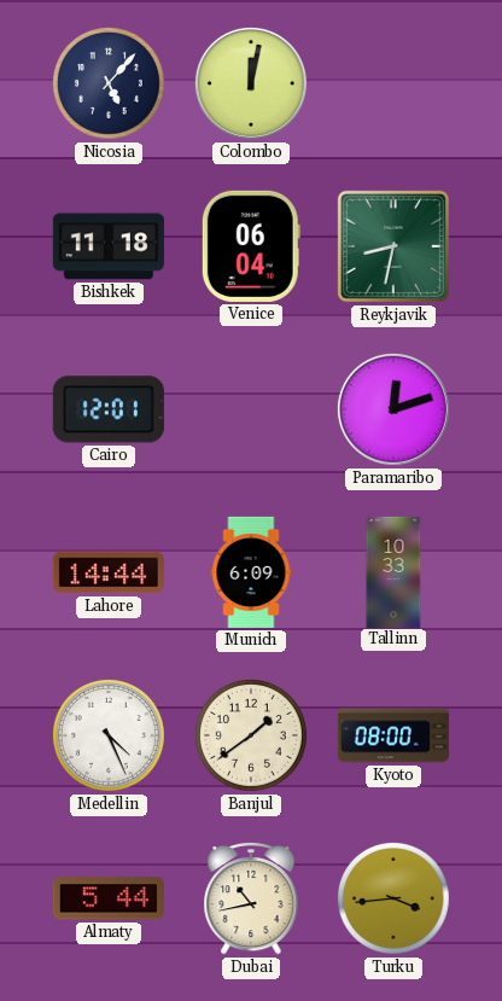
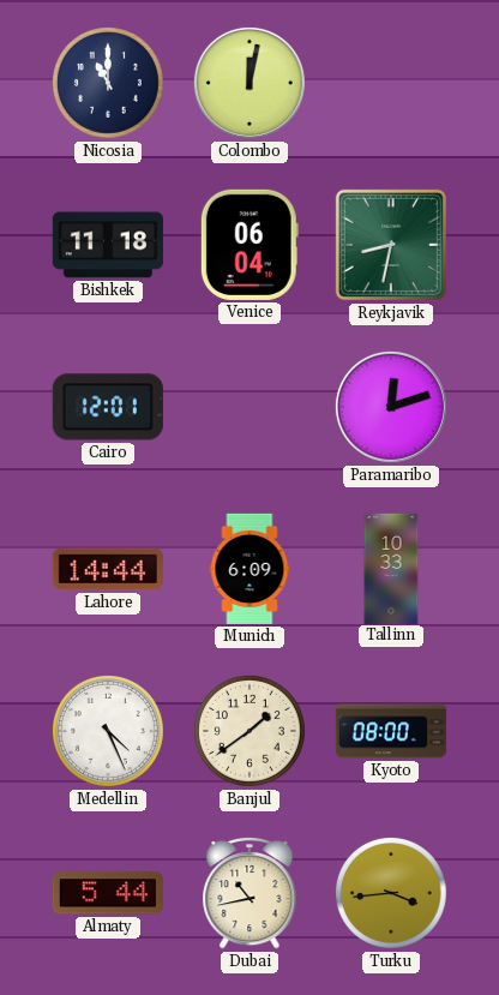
Nicosia: 5:07 -> 11:00 (108, 83)
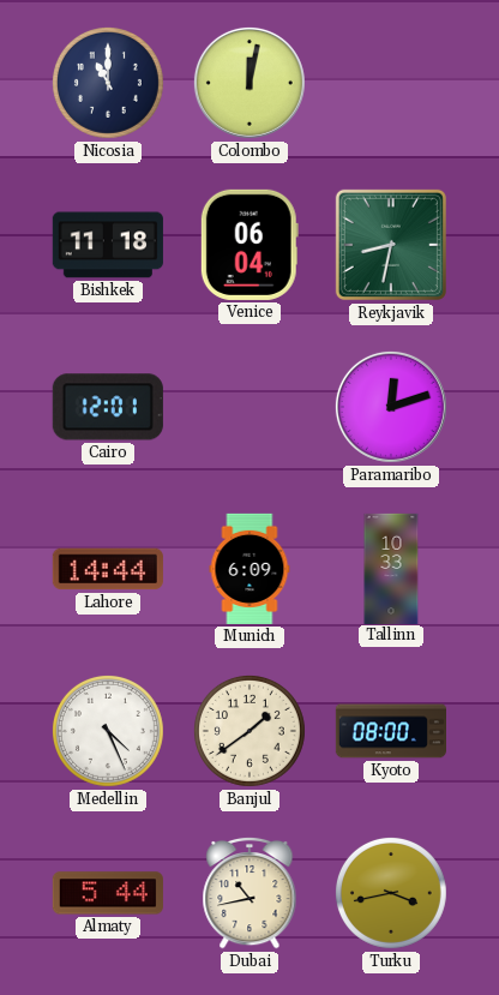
Turku: 3:44 -> 3:43 (391, 893)
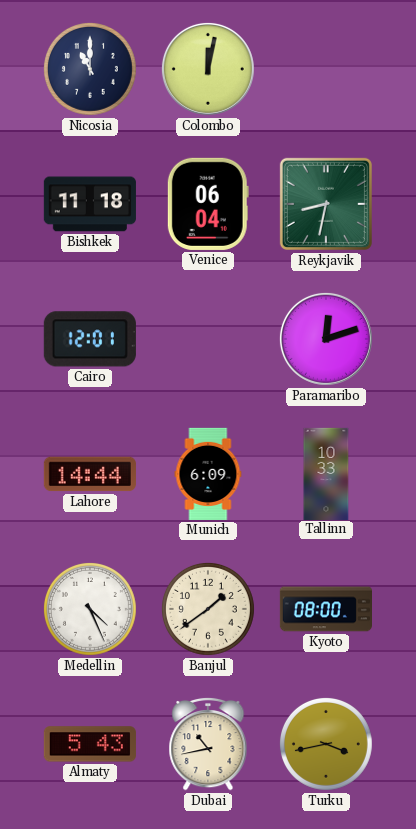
Almaty: 5:44 -> 5:43 (90, 744)
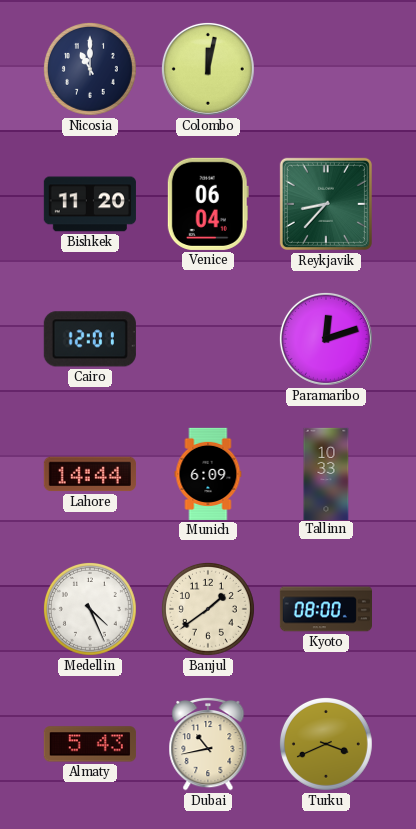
Bishkek: 11:18 -> 11:20 (90, 204)
Reykjavik: 8:32 -> 8:37 (326, 204)
Turku: 3:43 -> 3:41 (326, 744)
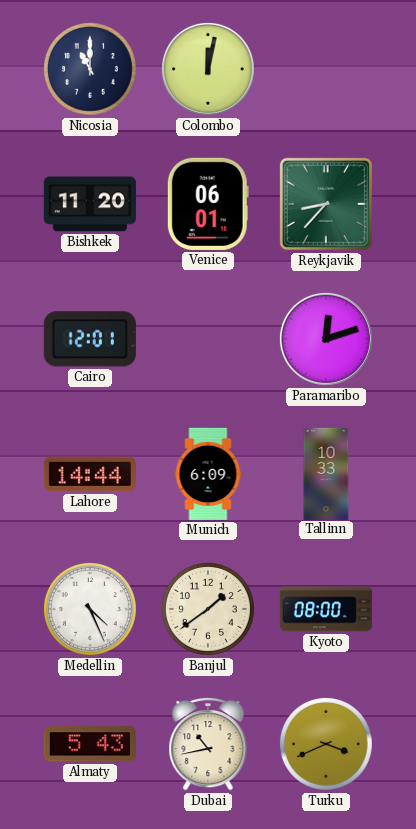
Venice: 06:04 -> 06:01 (208, 204)
